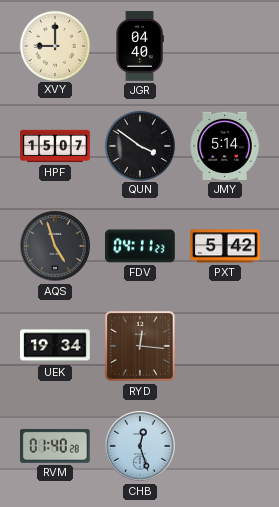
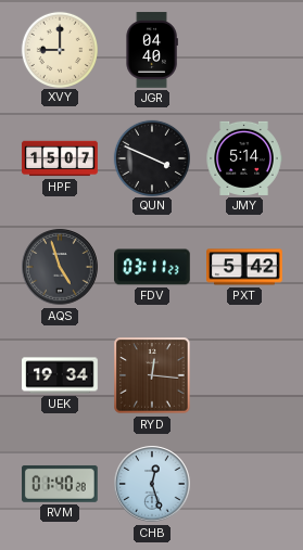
QUN: 3:51 -> 3:49 (151, 157)
FDV: 04:11 -> 03:11 (153, 267)
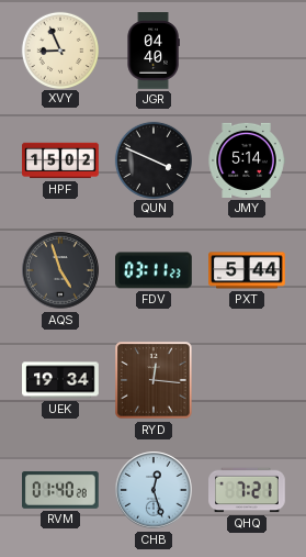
XVY: 9:00 -> 8:56 (59, 49)
HPF: 15:07 -> 15:02 (60, 160)
PXT: 5:42 -> 5:44 (247, 270)
QHQ: none -> 7:21 (247, 490)
